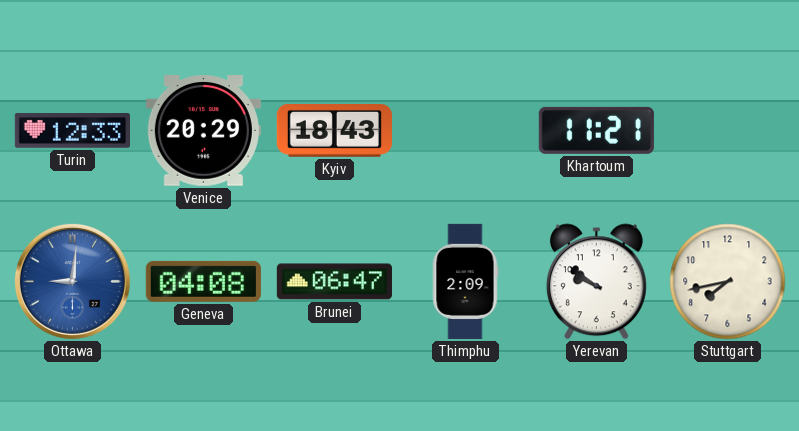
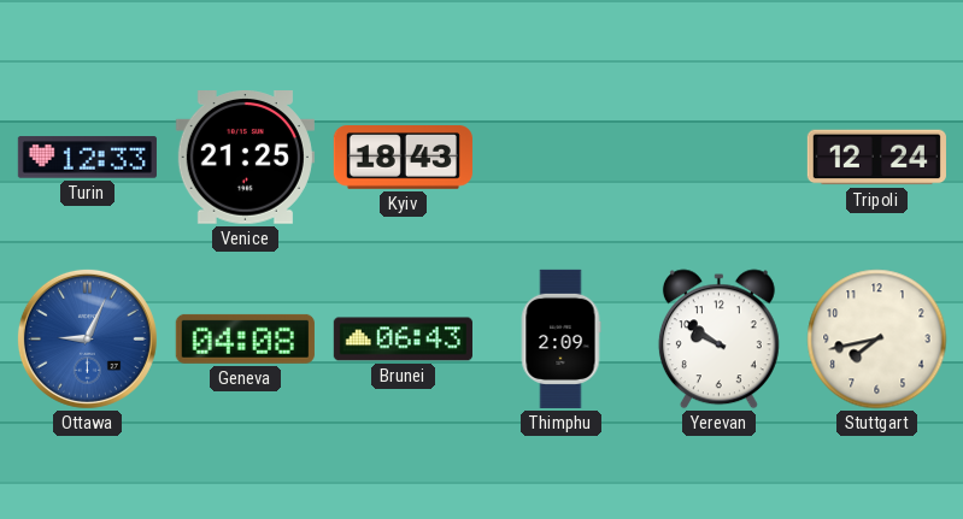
Venice: 20:29 -> 21:25 (245, 158)
Khartoum: 11:21 -> none (596, 130)
Tripoli: none -> 12:24 (876, 158)
Ottawa: 9:01 -> 9:04 (87, 338)
Brunei: 06:47 -> 06:43 (403, 340)
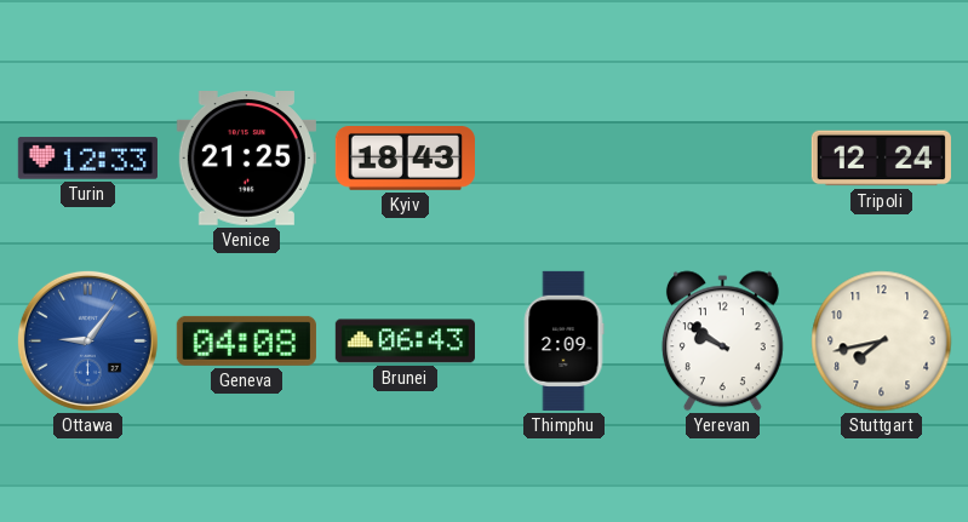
Ottawa: 9:04 -> 9:06 (87, 340)
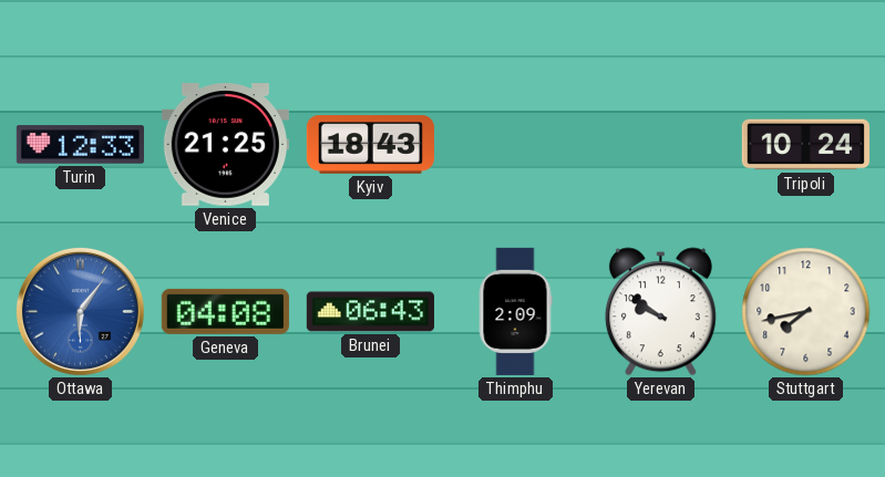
Tripoli: 12:24 -> 10:24 (805, 145)
Ottawa: 9:06 -> 6:06 (80, 311)
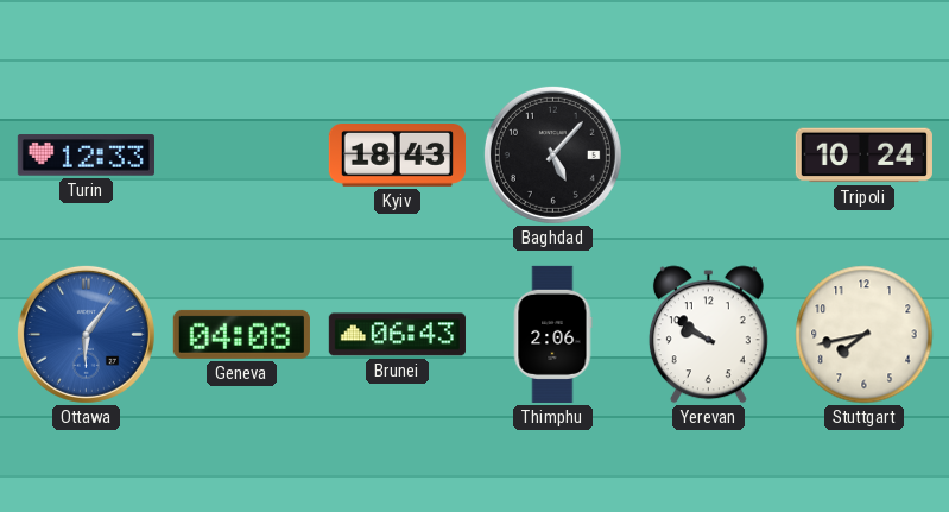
Venice: 21:25 -> none (225, 145)
Baghdad: none -> 5:07 (552, 154)
Thimphu: 2:09 -> 2:06 (552, 334)
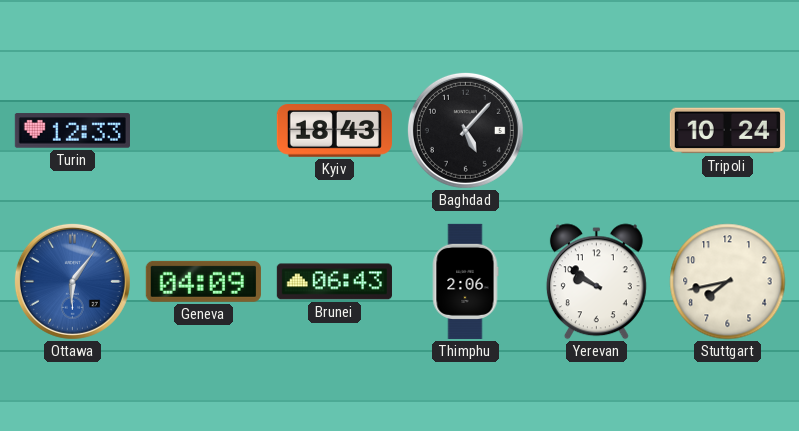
Geneva: 04:08 -> 04:09 (203, 281)
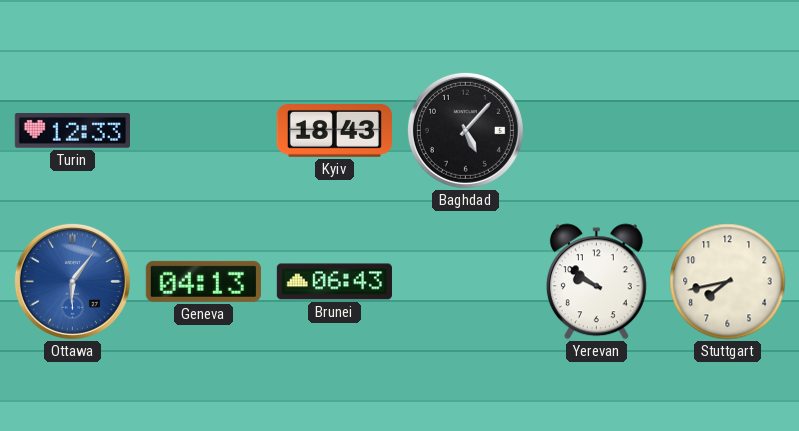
Tripoli: 10:24 -> none (727, 131)
Geneva: 04:09 -> 04:13 (203, 281)
Thimphu: 2:06 -> none (465, 281)
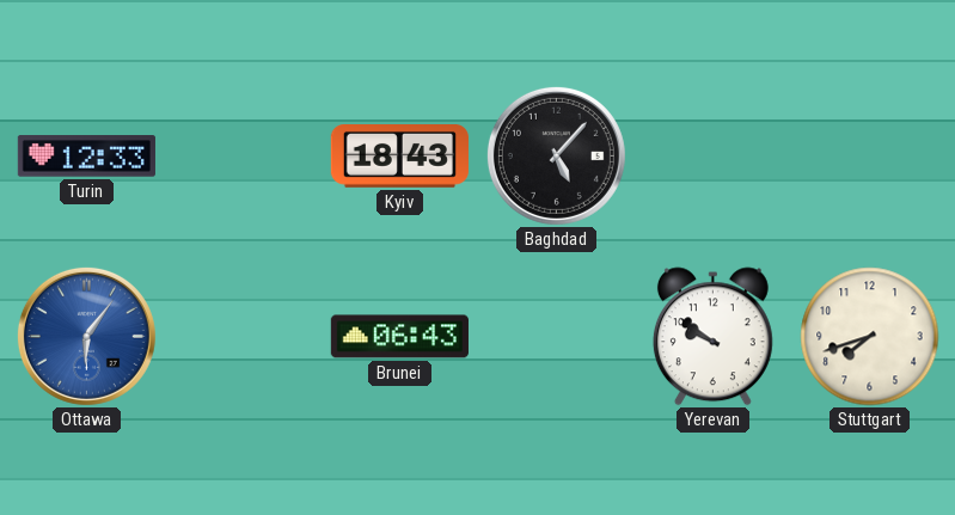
Geneva: 04:13 -> none (203, 281)
Stuttgart: 7:43 -> 7:42 (870, 337)
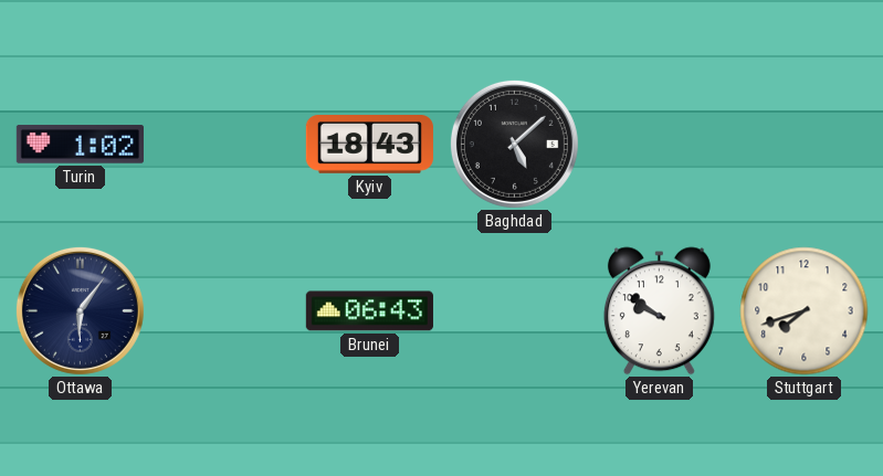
Turin: 12:33 -> 1:02 (80, 145)
Baghdad: 5:07 -> 5:08 (514, 144)
Ottawa dial: blue -> navy (80, 310)
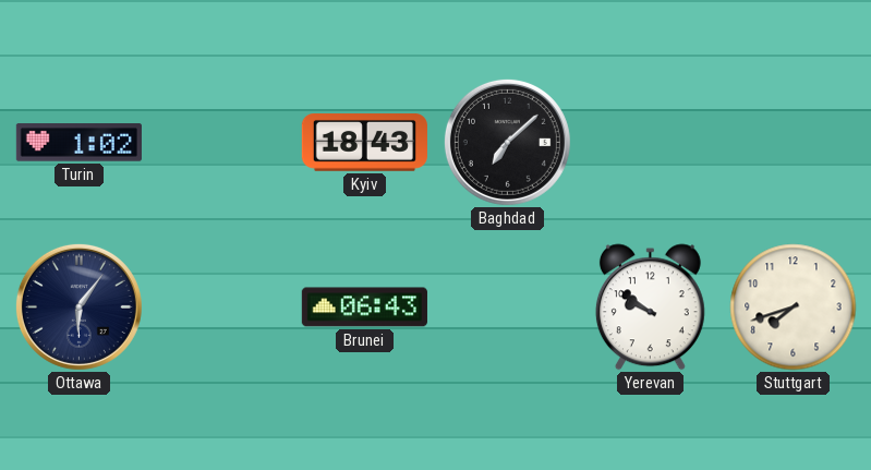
Baghdad: 5:08 -> 7:08 (507, 142)
